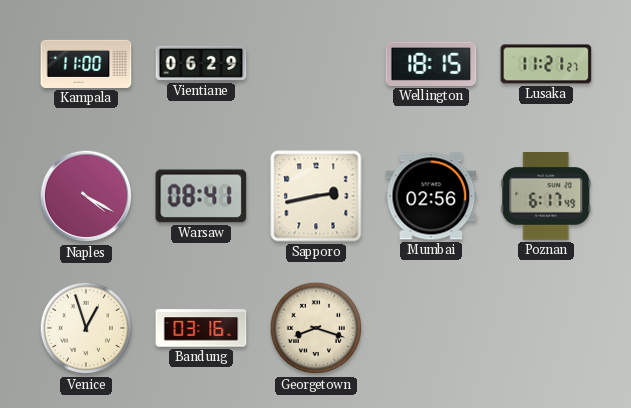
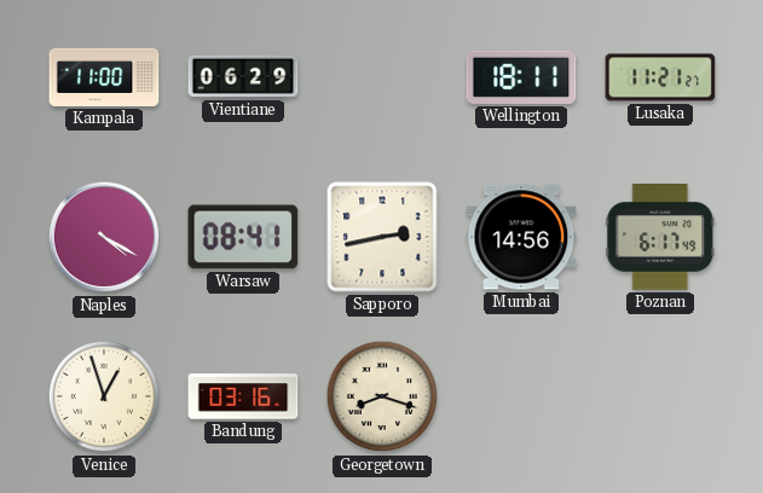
Wellington: 18:15 -> 18:11 (521, 77)
Mumbai: 02:56 -> 14:56 (521, 237)
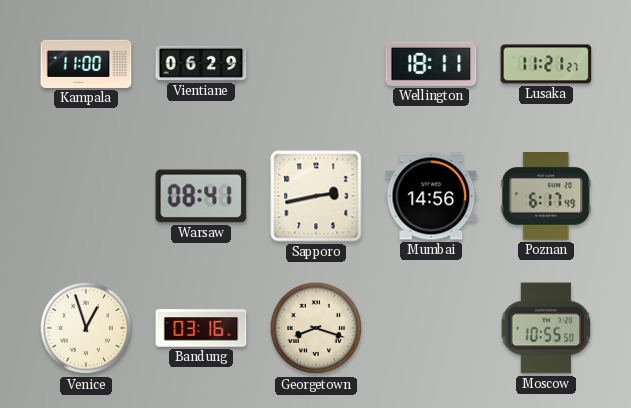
Naples: 4:20 -> none (104, 237)
Moscow: none -> 10:55 (546, 328)
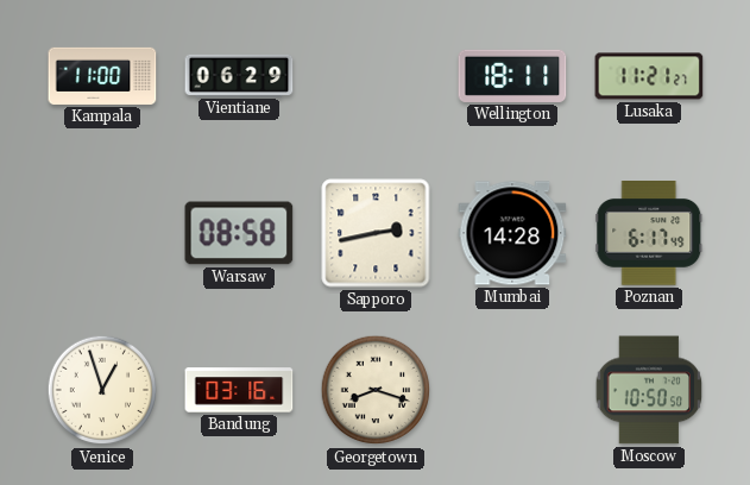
Warsaw: 08:41 -> 08:58 (239, 233)
Mumbai: 14:56 -> 14:28 (512, 233)
Moscow: 10:55 -> 10:50 (649, 390)
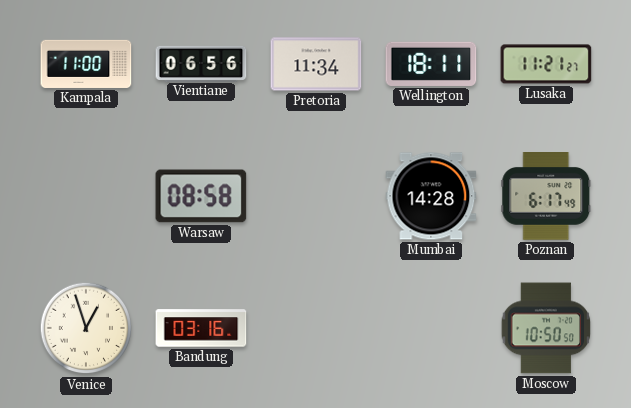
Vientiane: 06:29 -> 06:56 (201, 63)
Pretoria: none -> 11:34 (316, 64)
Sapporo: 2:43 -> none (376, 233)
Georgetown: 8:18 -> none (376, 390)
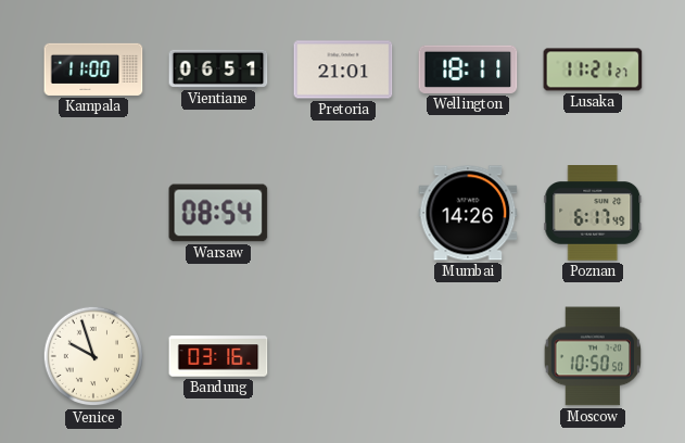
Vientiane: 06:56 -> 06:51 (218, 68)
Pretoria: 11:34 -> 21:01 (343, 69)
Warsaw: 08:58 -> 08:54 (218, 213)
Mumbai: 14:28 -> 14:26 (468, 213)
Venice: 12:57 -> 9:57 (93, 356)
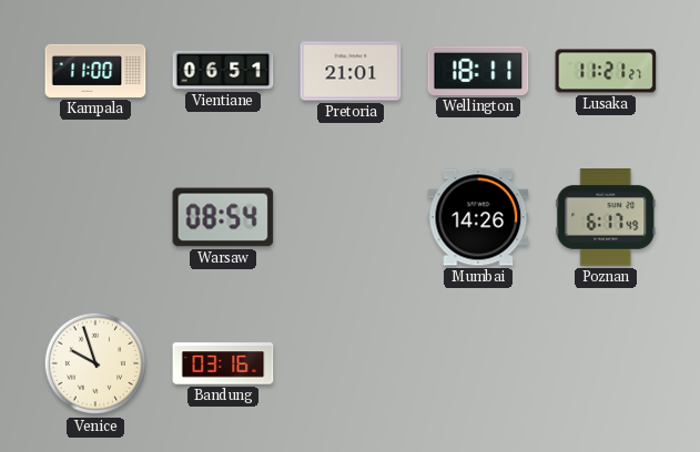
Moscow: 10:50 -> none (593, 356)
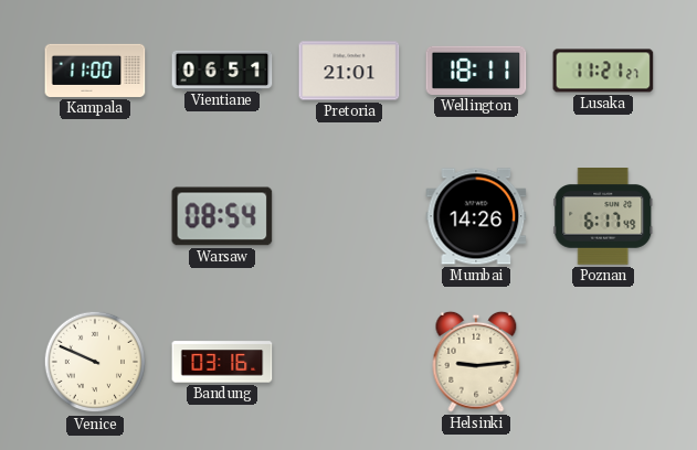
Venice: 9:57 -> 9:49 (95, 362)
Helsinki: none -> 9:14 (476, 362)
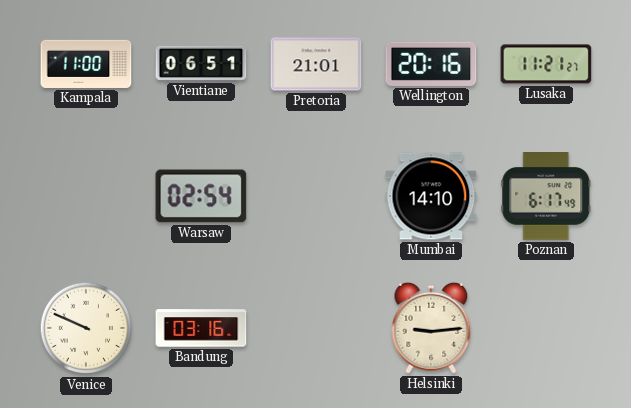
Wellington: 18:11 -> 20:16 (431, 64)
Warsaw: 08:54 -> 02:54 (201, 196)
Mumbai: 14:26 -> 14:10 (431, 196)
